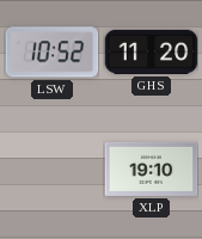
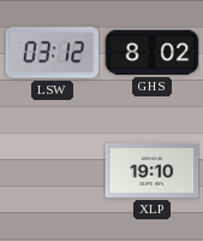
LSW: 10:52 -> 03:12 (52, 53)
GHS: 11:20 -> 8:02 (151, 52)
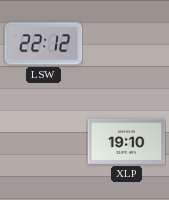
LSW: 03:12 -> 22:12 (43, 44)
GHS: 8:02 -> none (151, 52)
